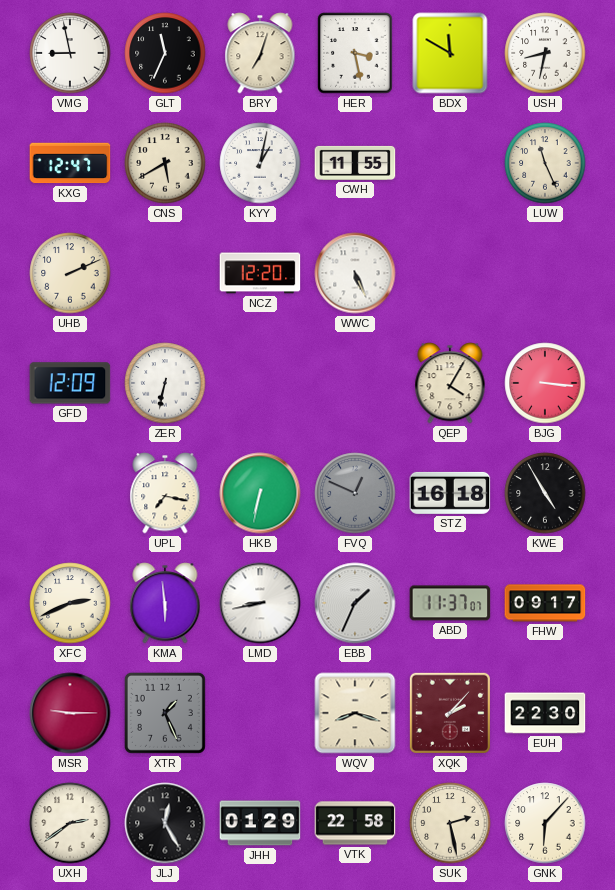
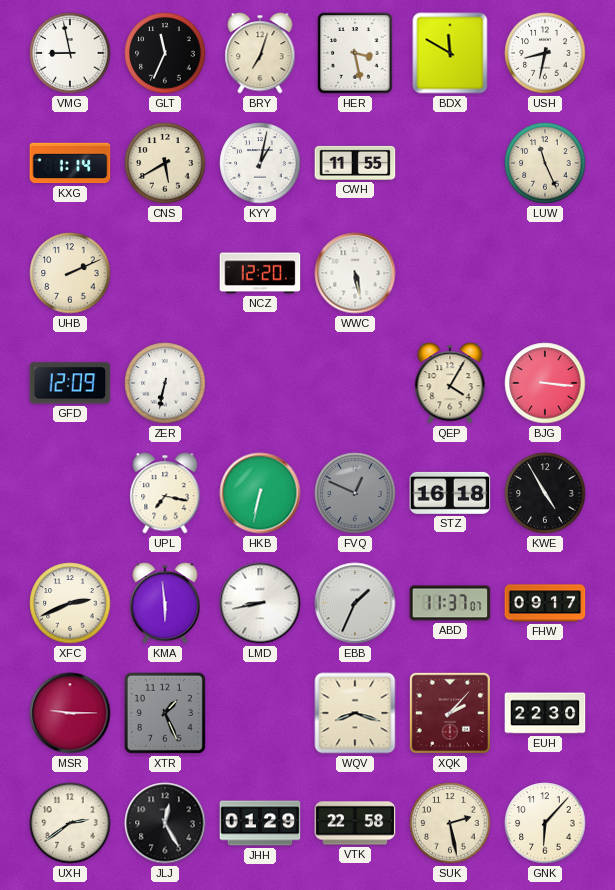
KXG: 12:47 -> 1:14 (70, 163)
WWC: 5:26 -> 5:28 (355, 273)
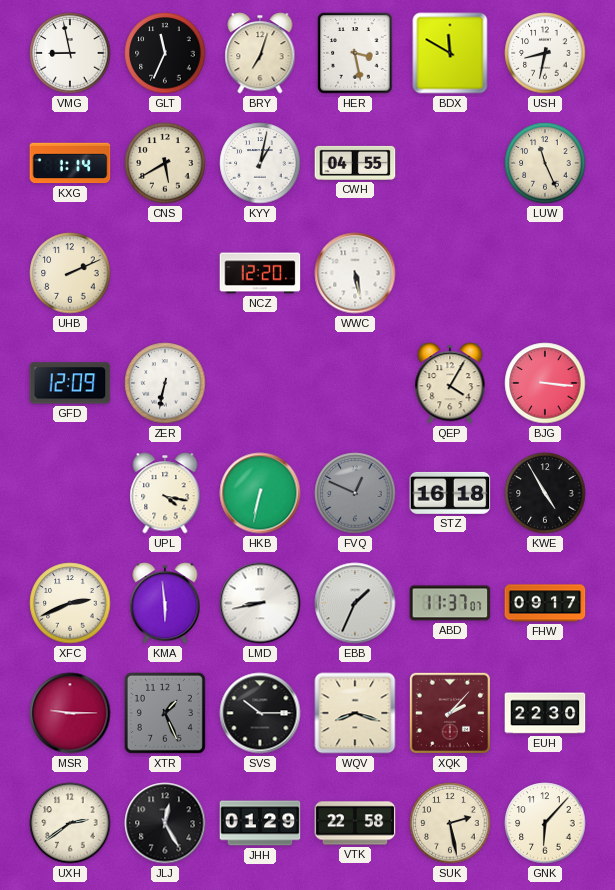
CWH: 11:55 -> 04:55 (355, 163)
UPL: 7:17 -> 4:17 (165, 493)
SVS: none -> 10:15 (260, 713)
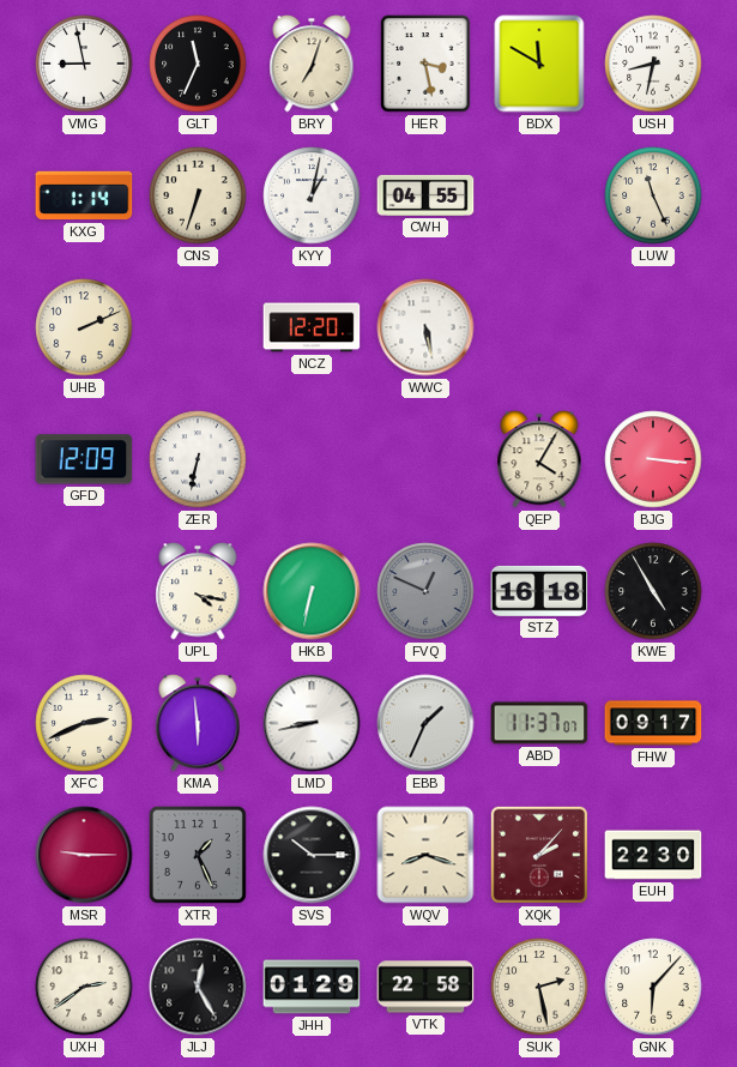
CNS: 5:40 -> 6:33 (198, 195)
